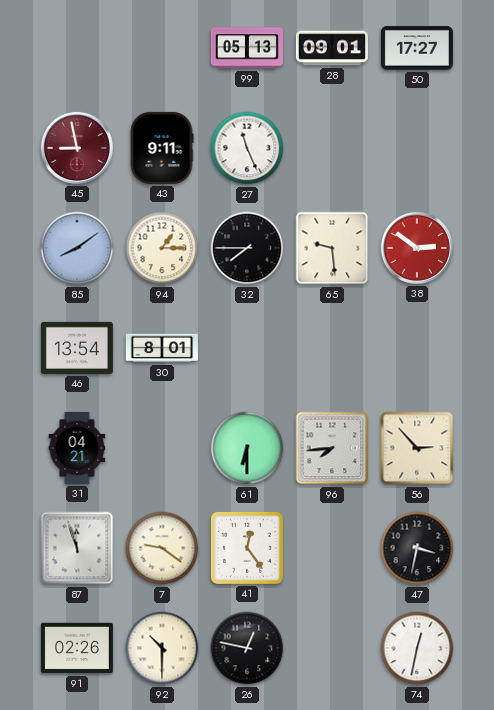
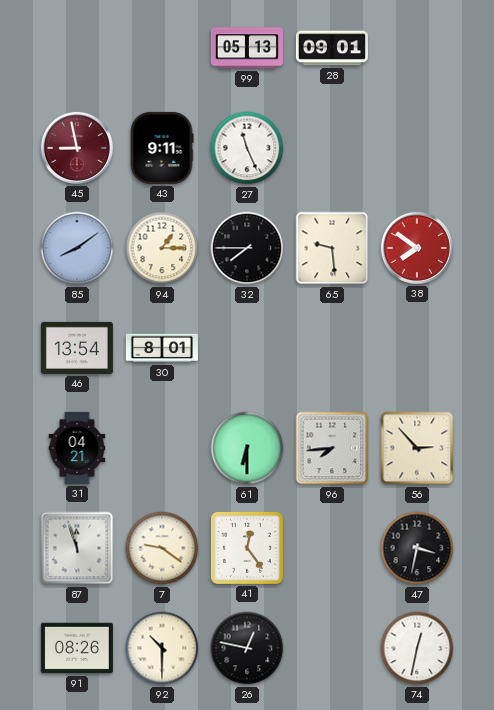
50: 17:27 -> none (417, 48)
38: 2:51 -> 7:51 (417, 248)
91: 02:26 -> 08:26 (77, 648)
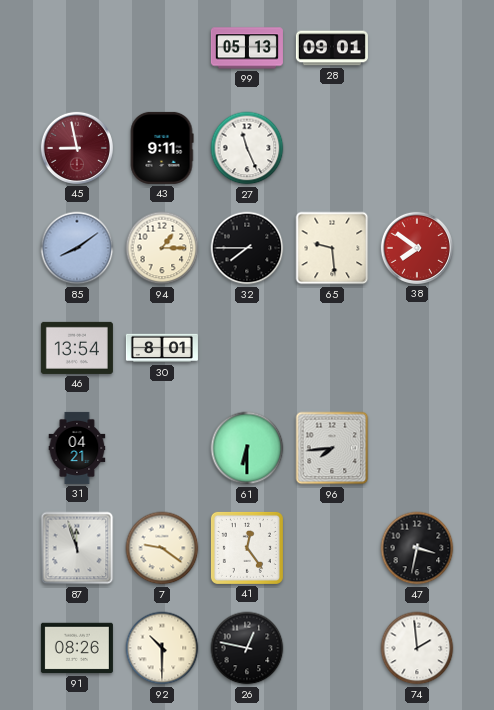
56: 2:53 -> none (417, 448)
74: 12:32 -> 1:59 (417, 648)
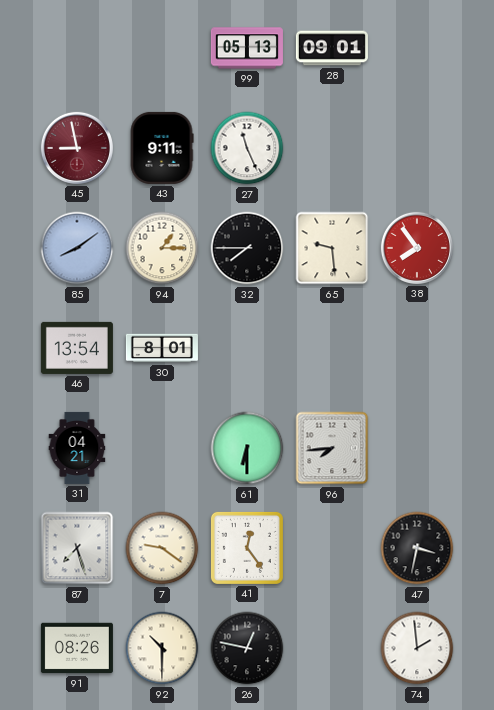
38: 7:51 -> 7:54 (417, 248)
87: 11:57 -> 7:27 (77, 548)
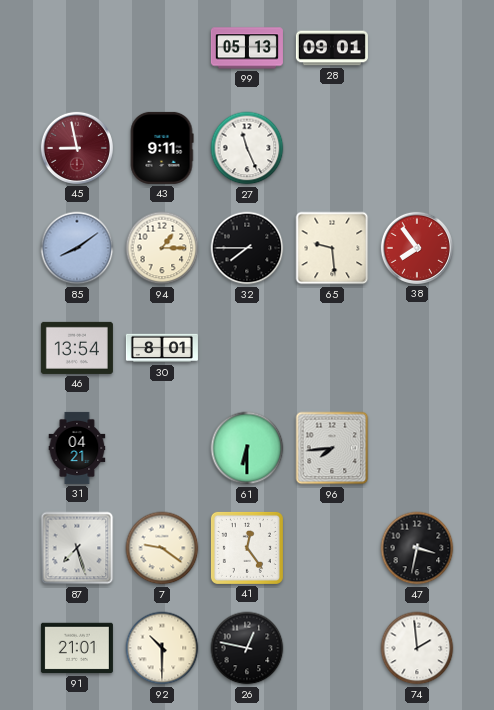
91: 08:26 -> 21:01 (77, 648)
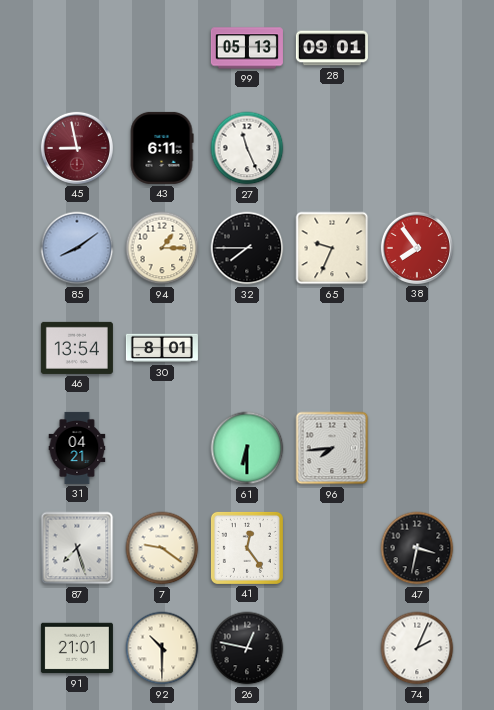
43: 9:11 -> 6:11 (162, 148)
65: 9:29 -> 9:34 (332, 248)
74: 1:59 -> 2:04 (417, 648)
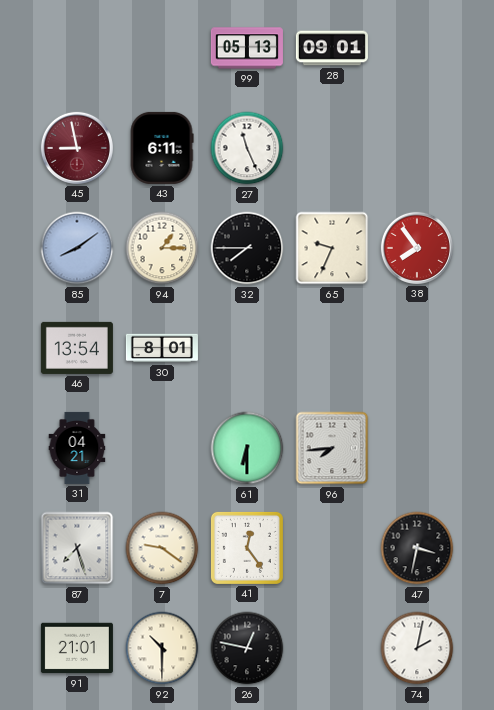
74: 2:04 -> 2:02 (417, 648)
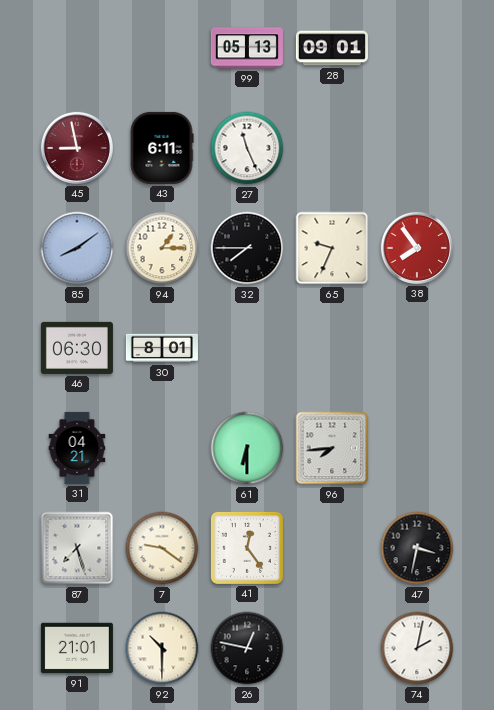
46: 13:54 -> 06:30 (77, 348)
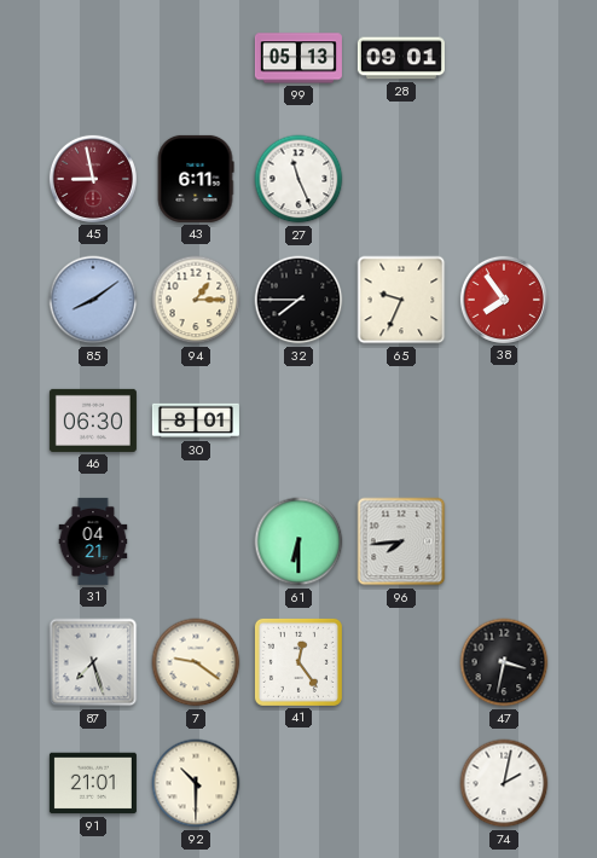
26: 12:47 -> none (247, 648)
